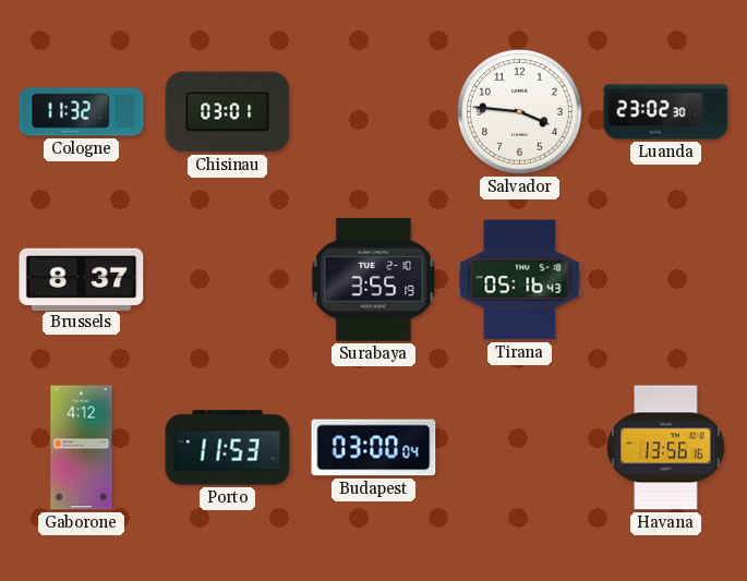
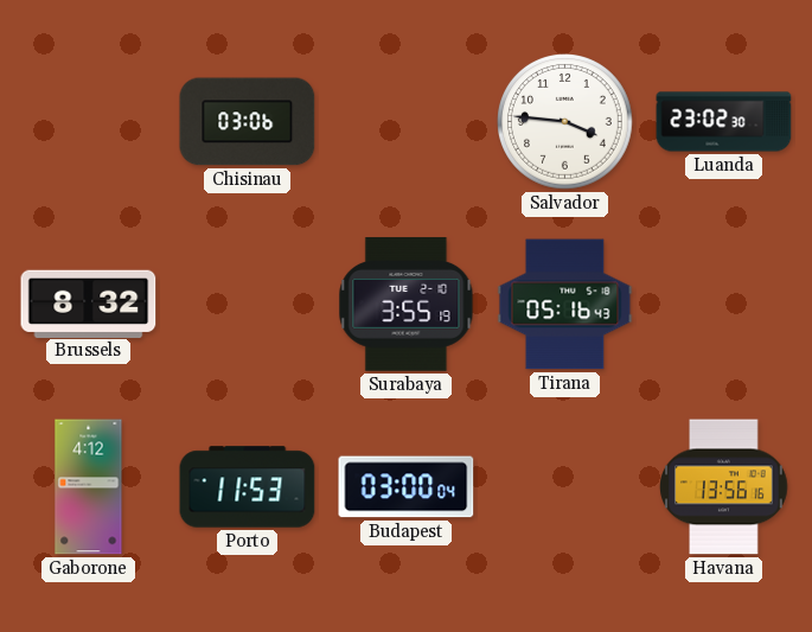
Cologne: 11:32 -> none (82, 112)
Chisinau: 03:01 -> 03:06 (248, 122)
Brussels: 8:37 -> 8:32 (89, 304)
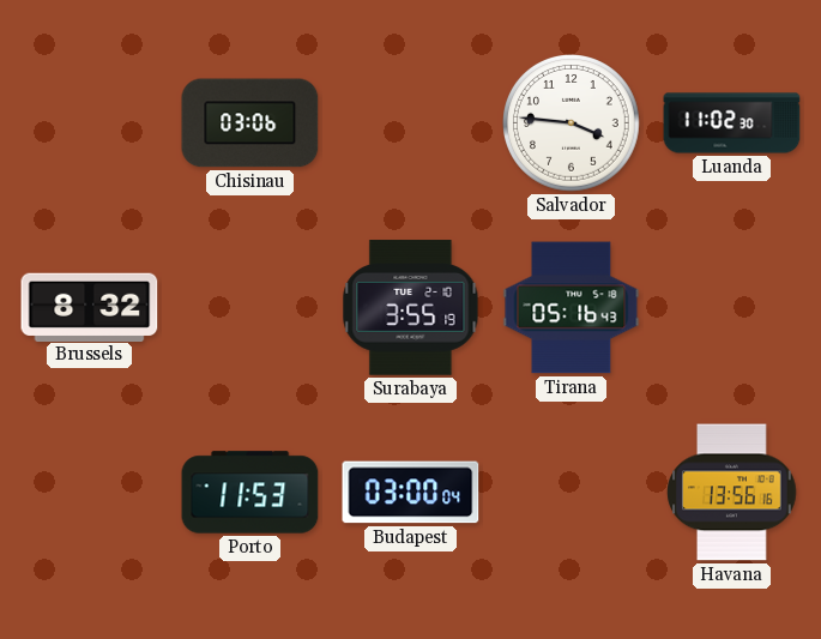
Luanda: 23:02 -> 11:02 (732, 123)
Gaborone: 4:12 -> none (89, 487)
